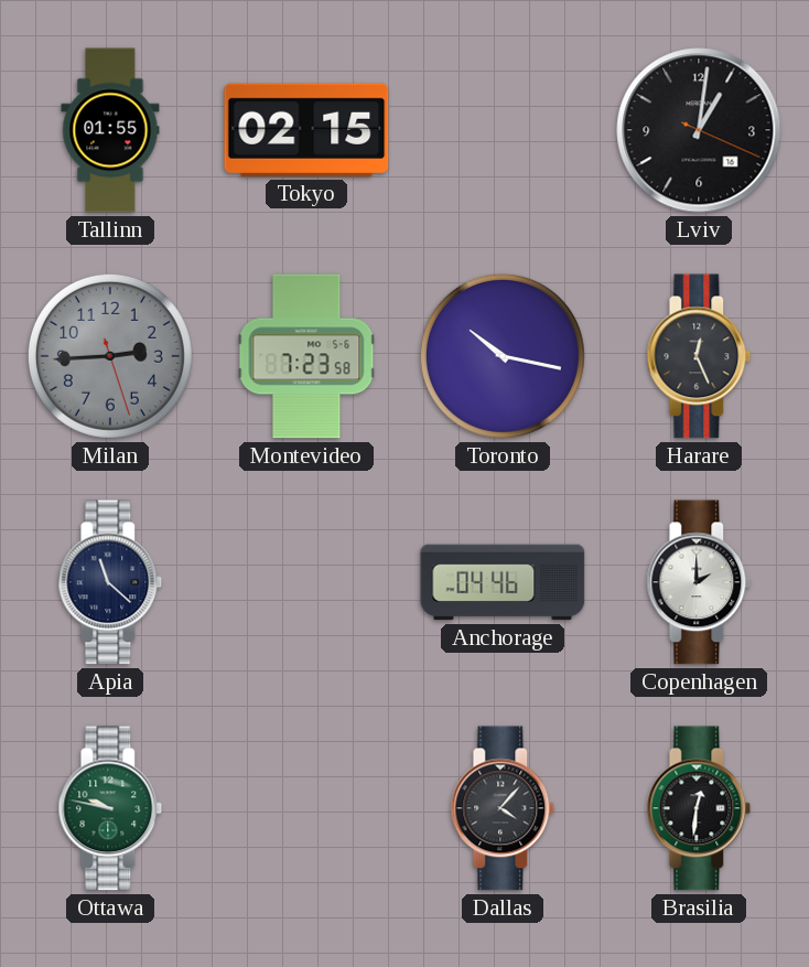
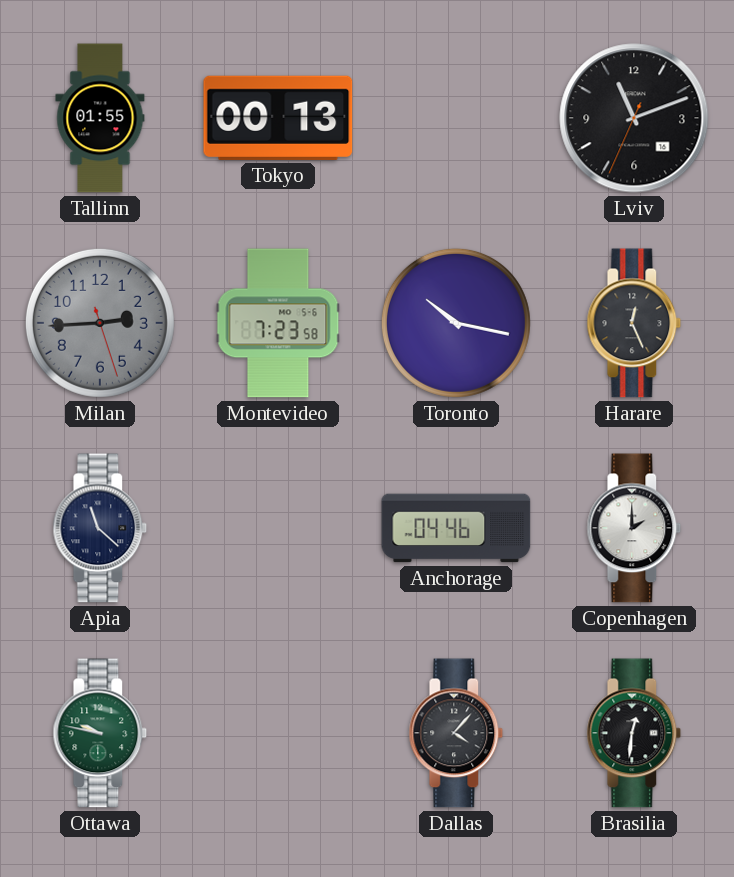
Tokyo: 02:15 -> 00:13 (278, 118)
Lviv: 1:01 -> 11:11 (634, 118)
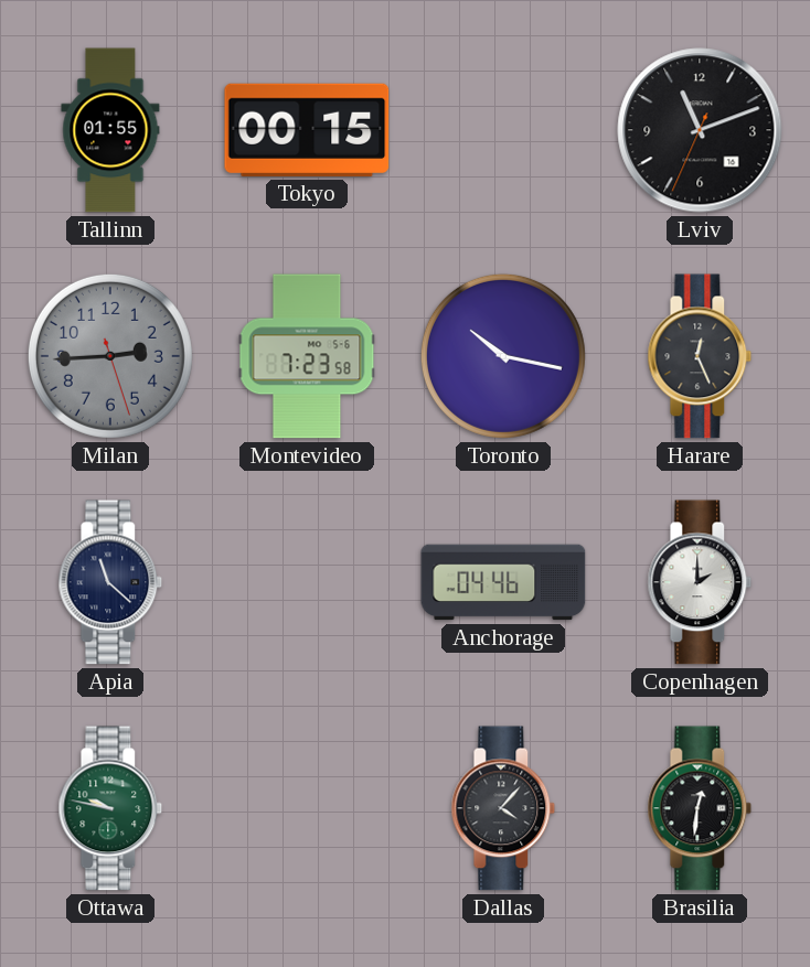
Tokyo: 00:13 -> 00:15 (307, 130)
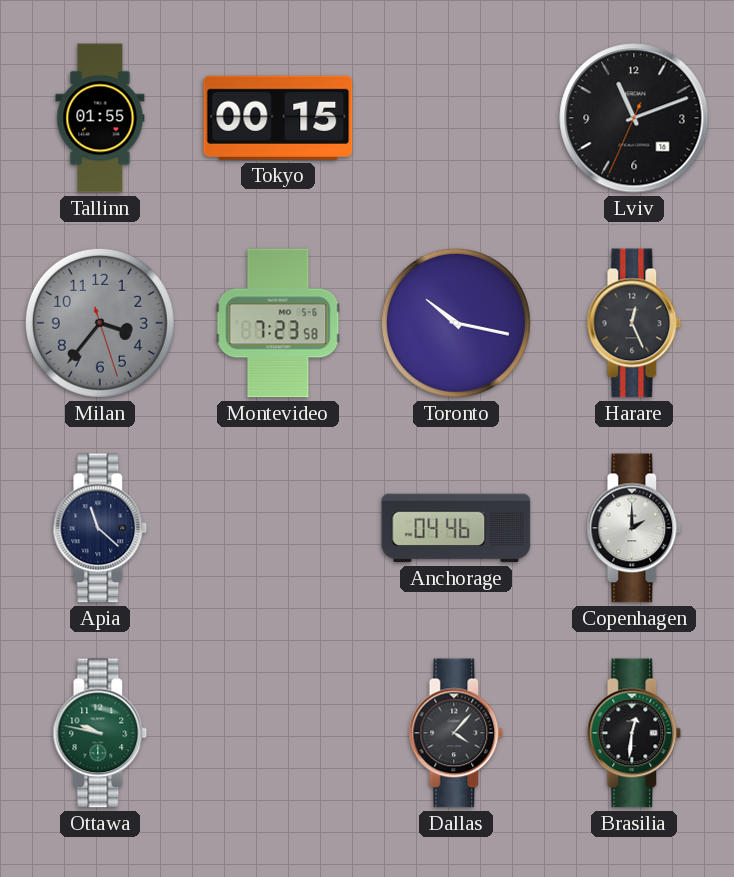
Milan: 2:44 -> 3:36 (100, 323)
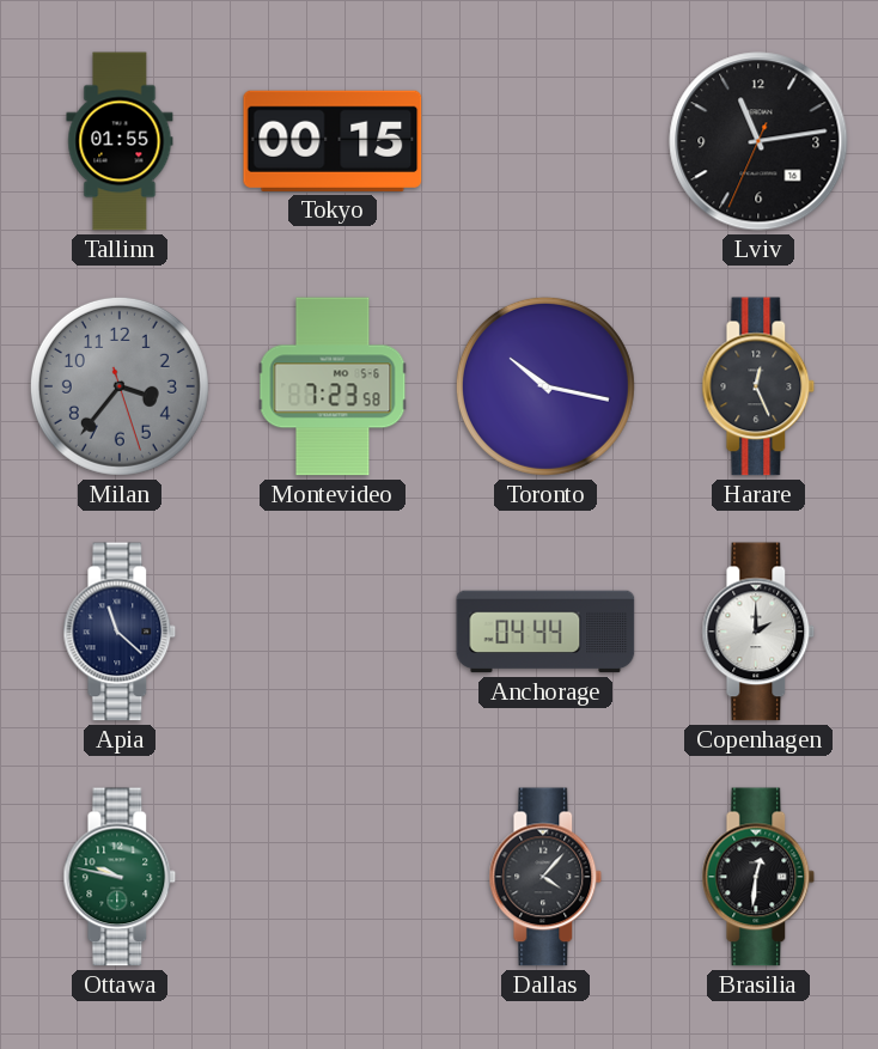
Lviv: 11:11 -> 11:13 (758, 141)
Anchorage: 04:46 -> 04:44 (545, 632)
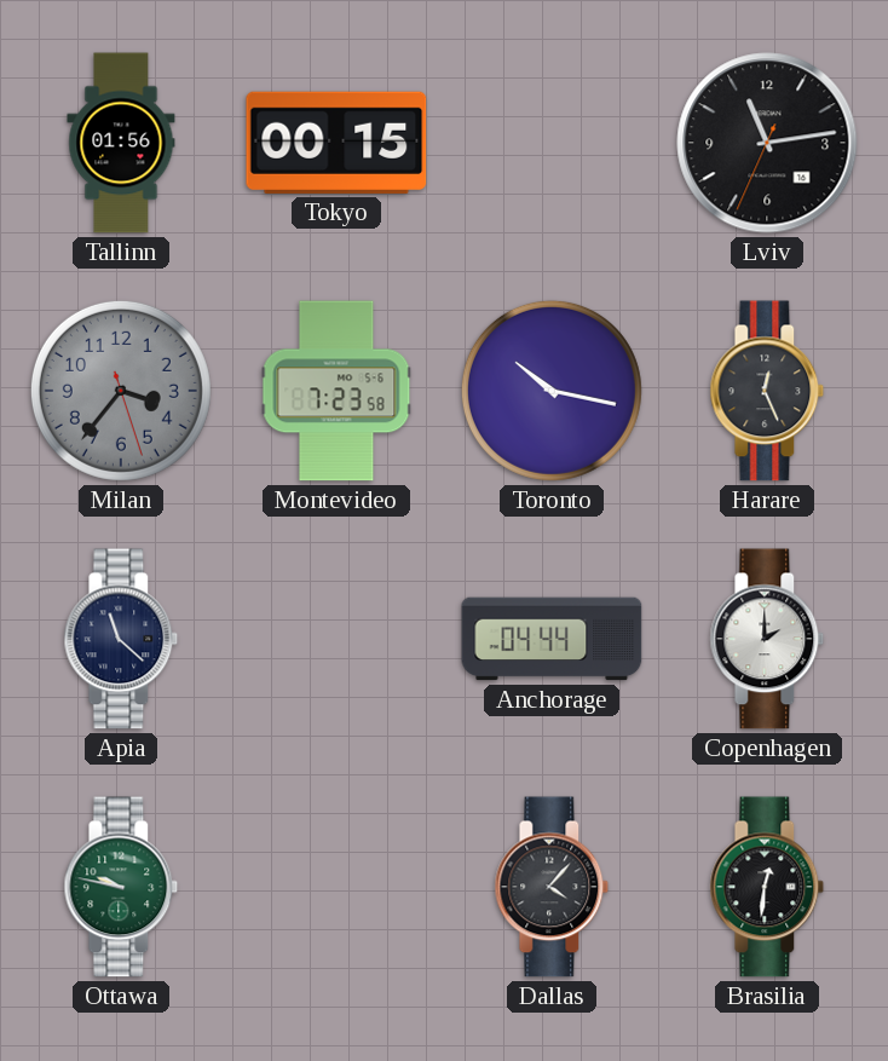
Tallinn: 01:55 -> 01:56 (121, 143)
